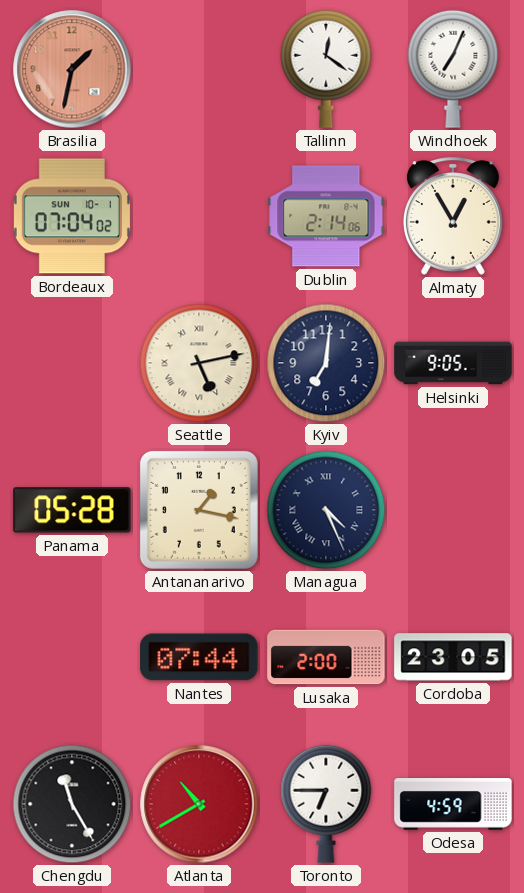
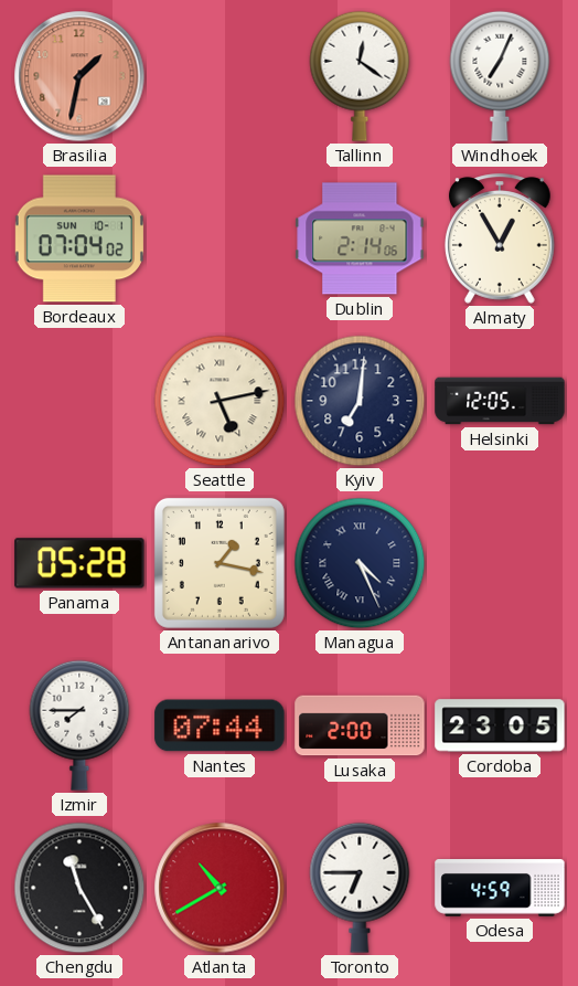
Helsinki: 9:05 -> 12:05 (500, 401)
Izmir: none -> 7:45 (79, 725)
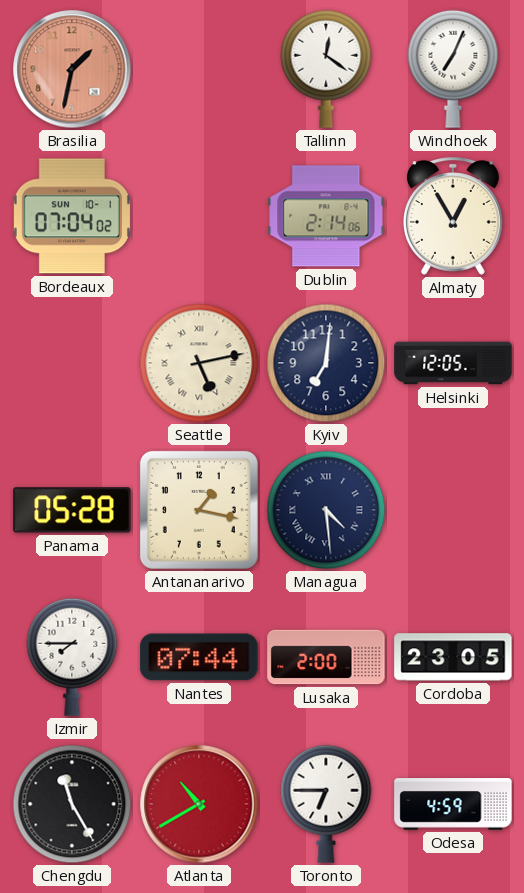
Managua: 4:26 -> 4:29 (326, 510)
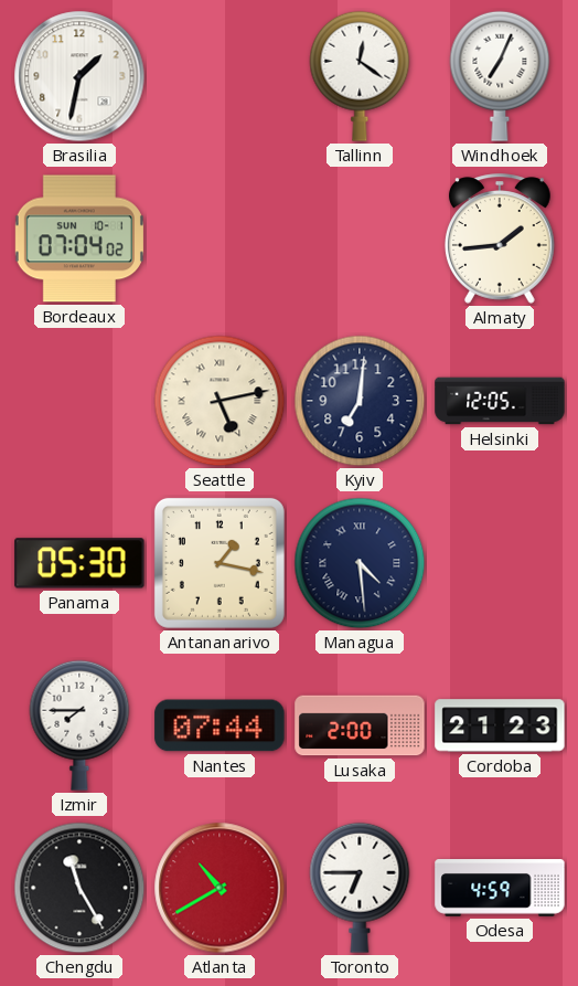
Brasilia dial: salmon -> white (79, 76)
Dublin: 2:14 -> none (326, 216)
Almaty: 12:55 -> 1:44 (500, 238)
Panama: 05:28 -> 05:30 (79, 563)
Cordoba: 23:05 -> 21:23 (500, 725)
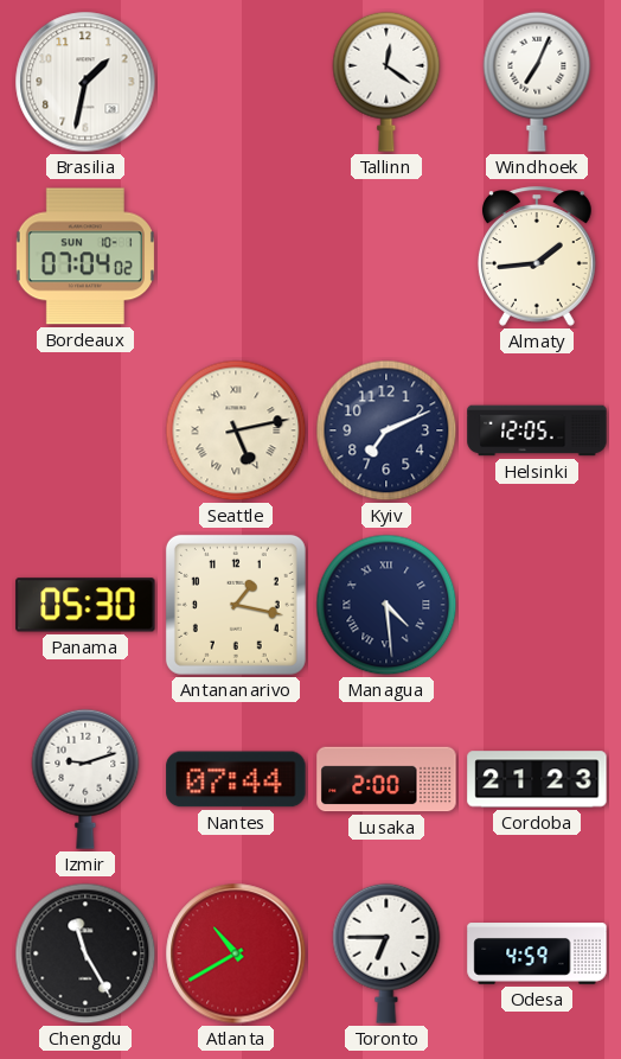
Kyiv: 7:01 -> 7:11 (386, 430)
Izmir: 7:45 -> 9:12 (85, 779)
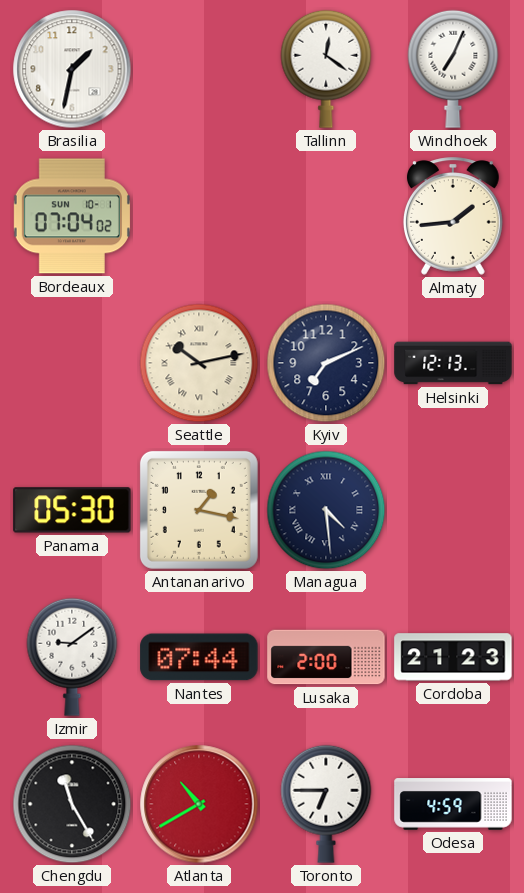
Seattle: 5:13 -> 10:13 (199, 363)
Helsinki: 12:05 -> 12:13 (453, 363)
Izmir: 9:12 -> 9:09 (72, 657)
